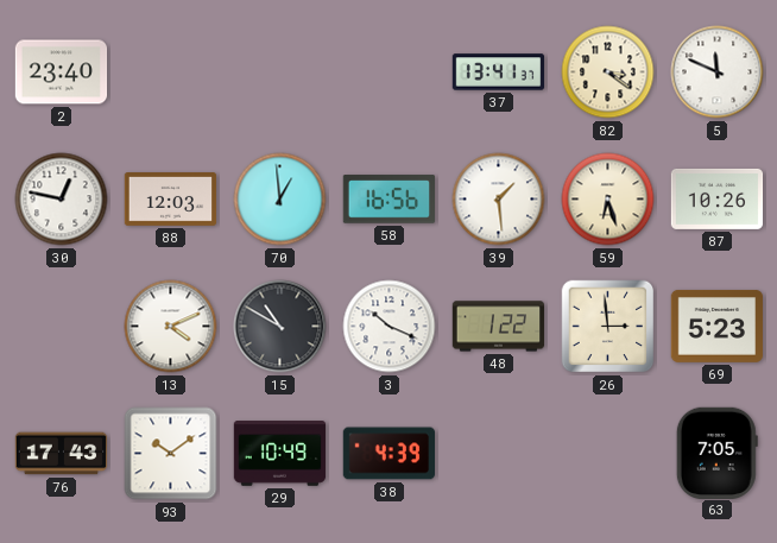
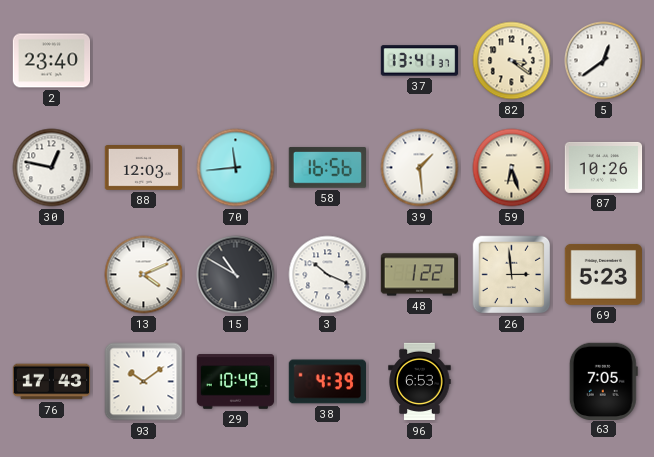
5: 11:49 -> 12:39 (604, 61)
70: 12:59 -> 11:44 (236, 168)
96: none -> 6:53 (420, 382)
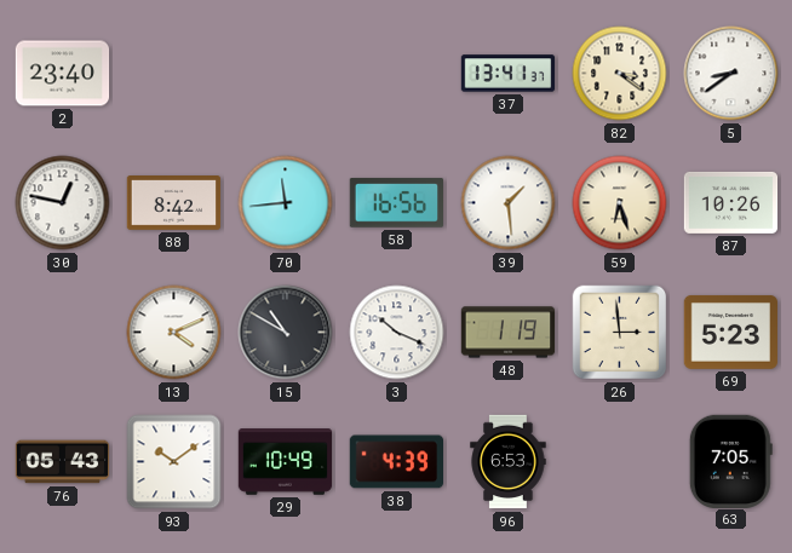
5: 12:39 -> 8:39 (731, 74)
88: 12:03 -> 8:42 (174, 203)
48: 1:22 -> 1:19 (509, 333)
76: 17:43 -> 05:43 (63, 462)
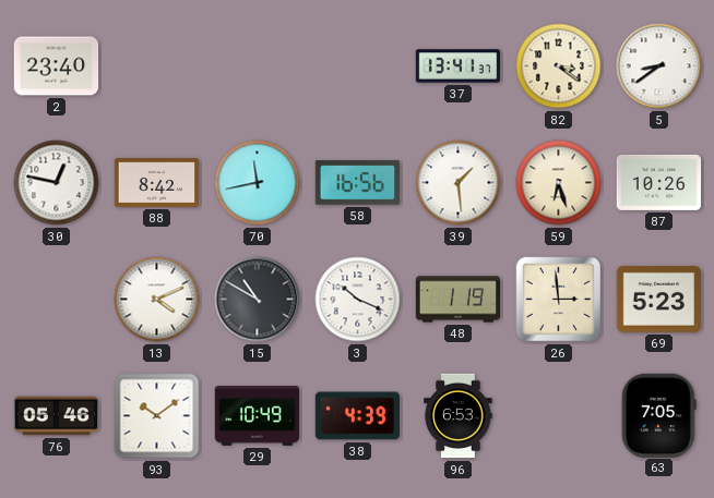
70: 11:44 -> 11:43 (258, 183)
76: 05:43 -> 05:46 (57, 416)
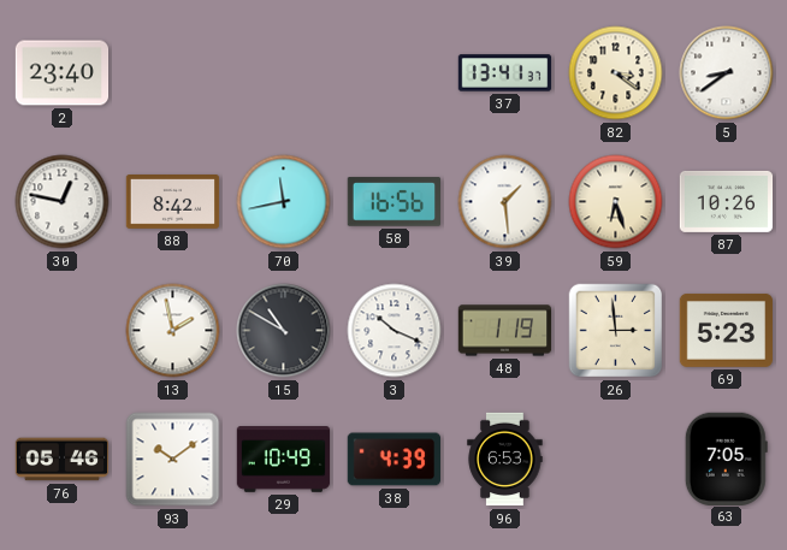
13: 4:11 -> 1:58 (173, 331)
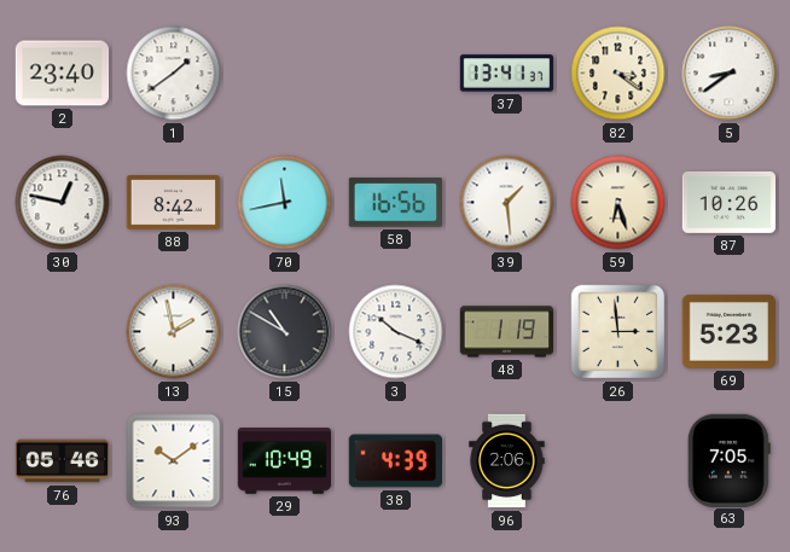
1: none -> 1:39 (174, 74)
96: 6:53 -> 2:06 (507, 461)
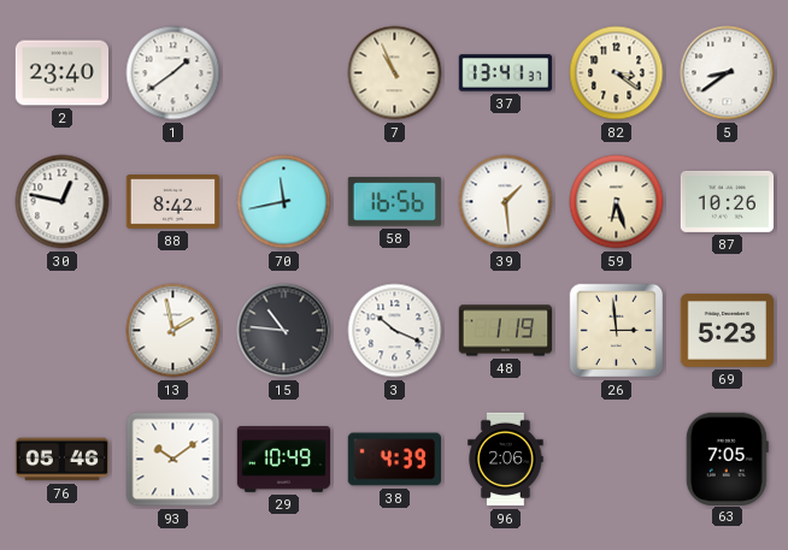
7: none -> 10:56 (395, 73)
15: 10:50 -> 10:46 (284, 331)
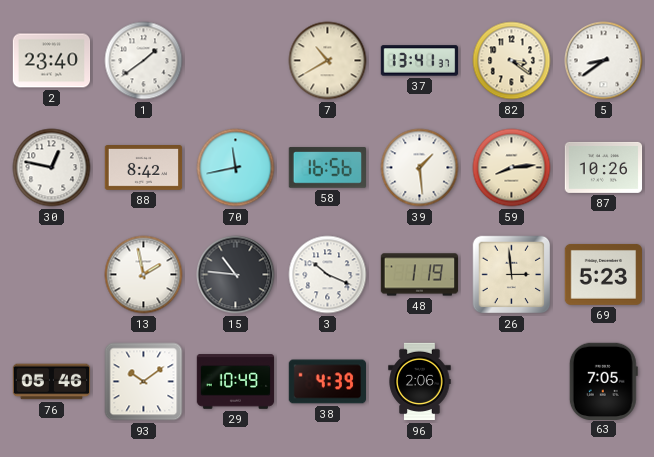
7: 10:56 -> 10:40 (328, 61)
59: 6:27 -> 8:14 (512, 168)
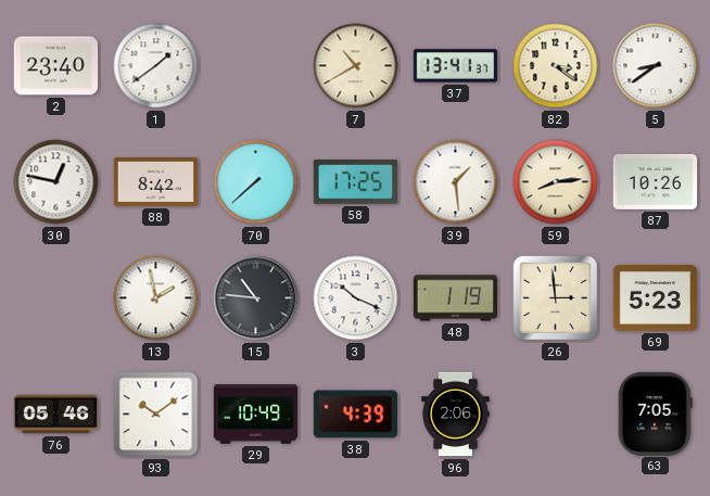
70: 11:43 -> 7:38 (256, 182)
58: 16:56 -> 17:25 (355, 182)
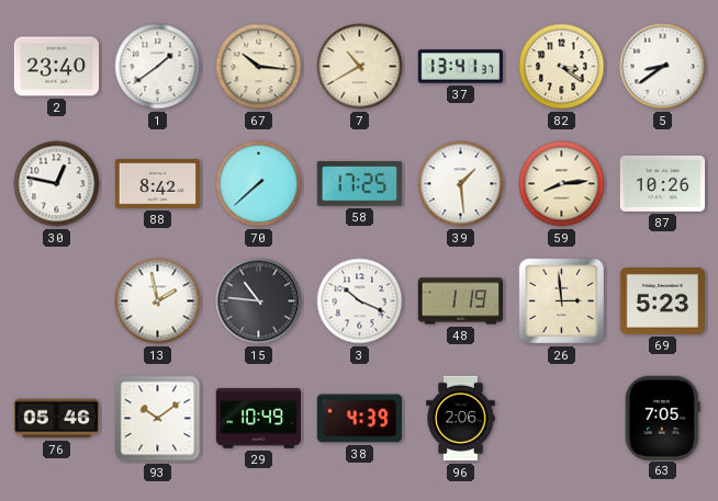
67: none -> 10:16 (259, 67)
